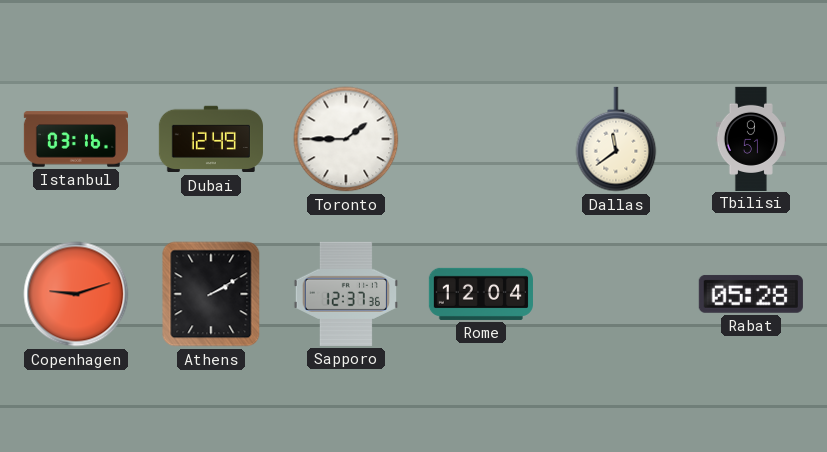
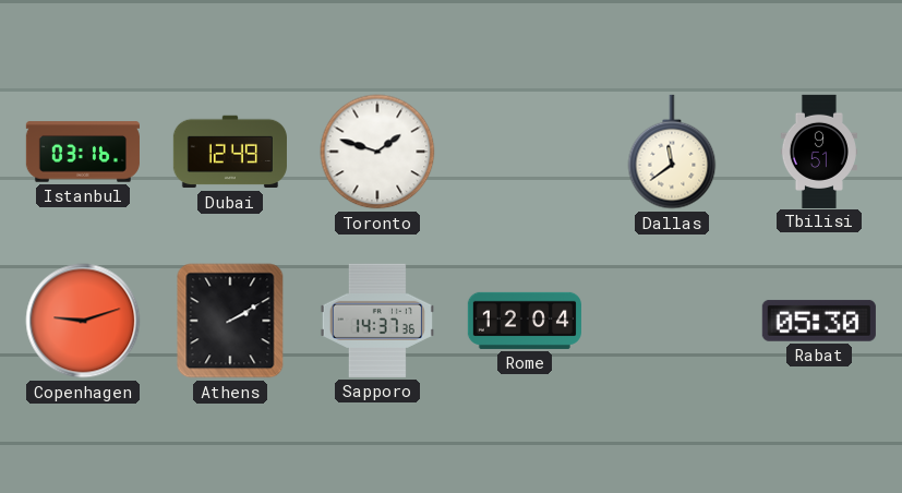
Toronto: 1:45 -> 1:48 (377, 152)
Sapporo: 12:37 -> 14:37 (377, 321)
Rabat: 05:28 -> 05:30 (819, 321)
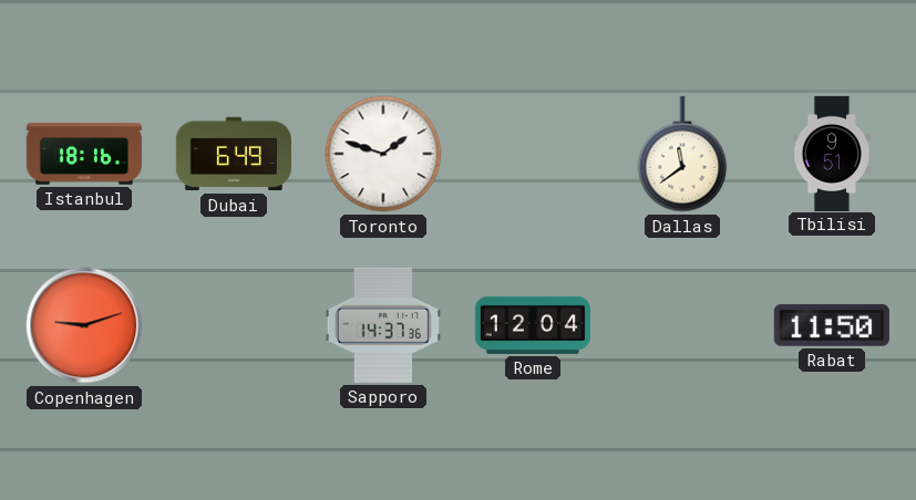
Istanbul: 03:16 -> 18:16 (84, 154)
Dubai: 12:49 -> 6:49 (234, 154)
Athens: 2:10 -> none (230, 321)
Rabat: 05:30 -> 11:50 (832, 325)
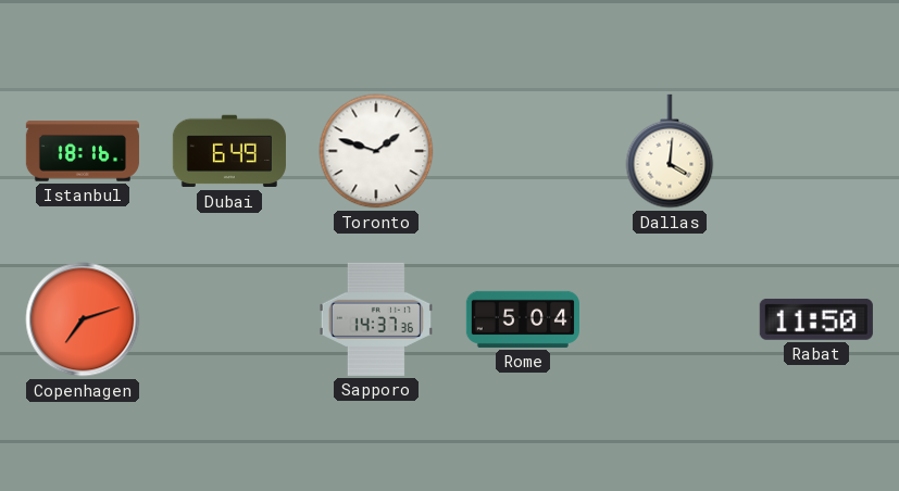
Dallas: 11:39 -> 4:01 (670, 151)
Tbilisi: 9:51 -> none (832, 153)
Copenhagen: 9:12 -> 7:12 (83, 319)
Rome: 12:04 -> 5:04 (523, 319)
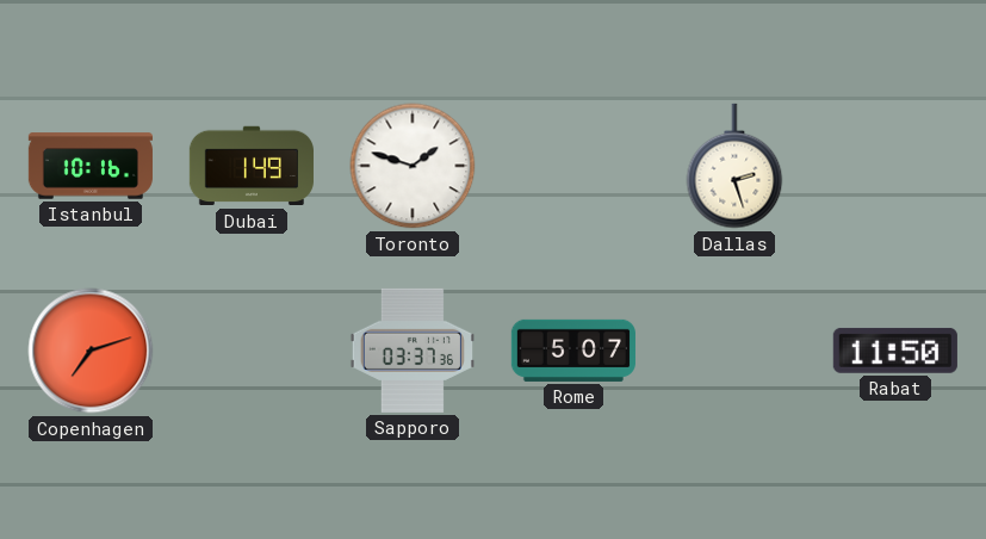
Istanbul: 18:16 -> 10:16 (91, 166)
Dubai: 6:49 -> 1:49 (252, 166)
Dallas: 4:01 -> 2:27 (734, 166)
Sapporo: 14:37 -> 03:37 (413, 351)
Rome: 5:04 -> 5:07 (573, 351)
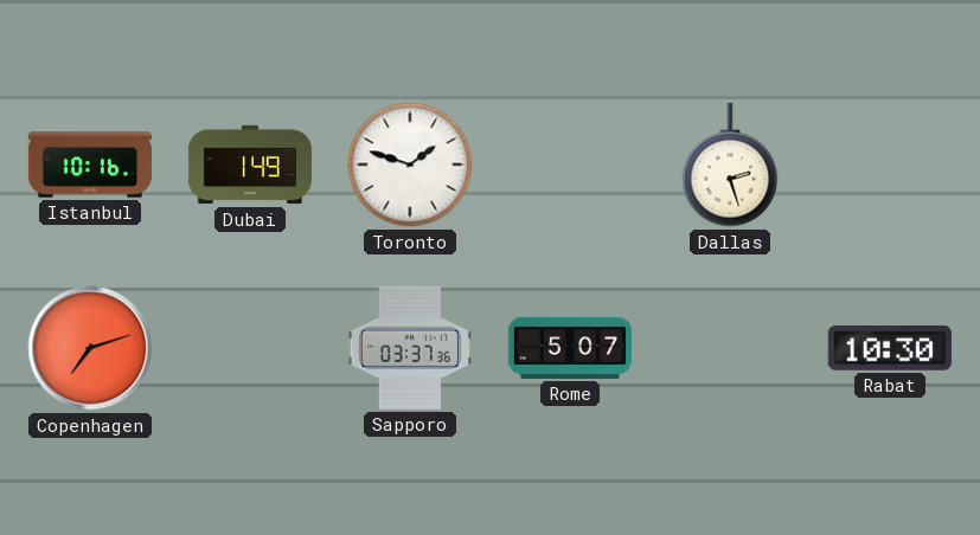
Rabat: 11:50 -> 10:30 (890, 348)
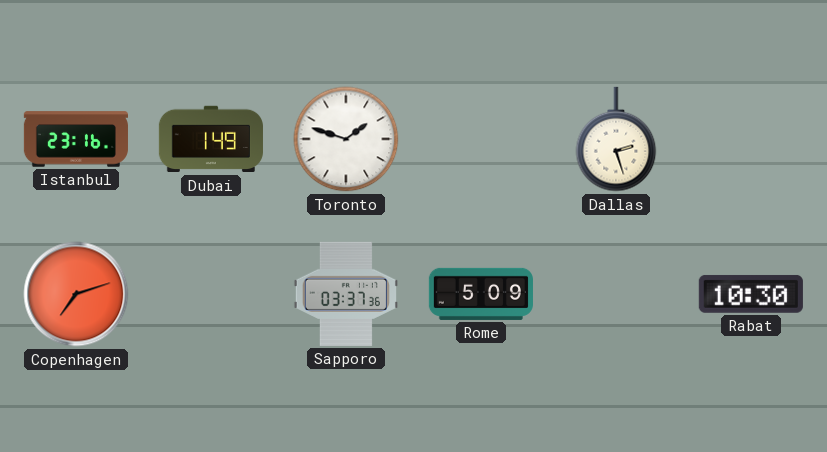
Istanbul: 10:16 -> 23:16 (76, 139)
Rome: 5:07 -> 5:09 (481, 294)
